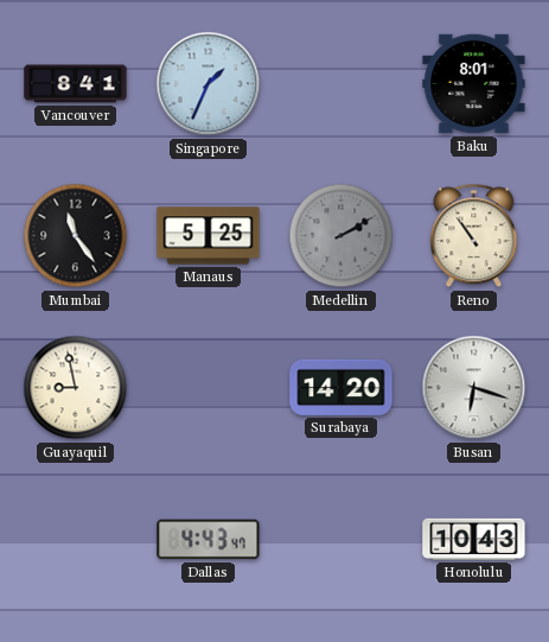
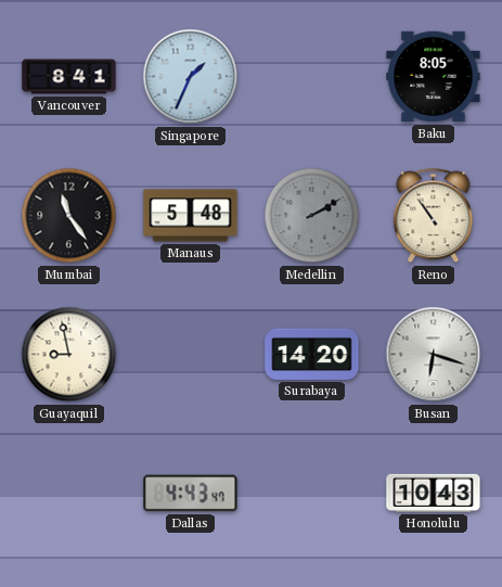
Baku: 8:01 -> 8:05 (434, 77)
Manaus: 5:25 -> 5:48 (191, 216)
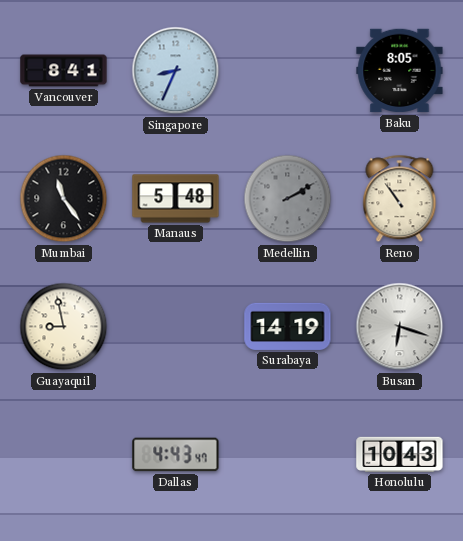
Singapore: 1:34 -> 8:34 (176, 71)
Surabaya: 14:20 -> 14:19 (288, 326)
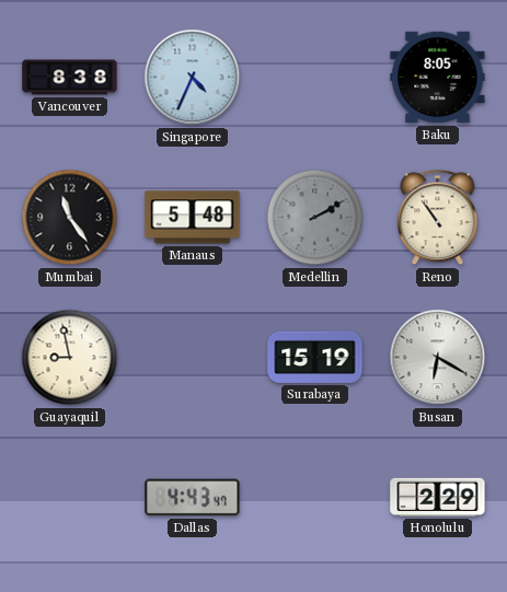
Vancouver: 8:41 -> 8:38 (70, 78)
Singapore: 8:34 -> 4:34 (193, 78)
Surabaya: 14:19 -> 15:19 (315, 357)
Busan: 6:18 -> 6:20 (438, 358)
Honolulu: 10:43 -> 2:29 (438, 497)
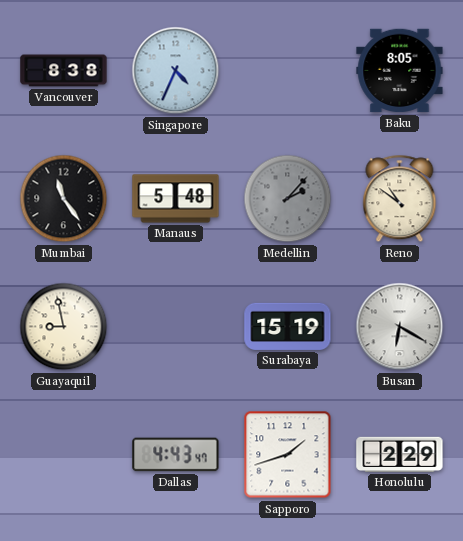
Medellin: 2:10 -> 2:07 (288, 199)
Reno: 10:54 -> 10:51 (400, 199)
Sapporo: none -> 1:42 (288, 455)
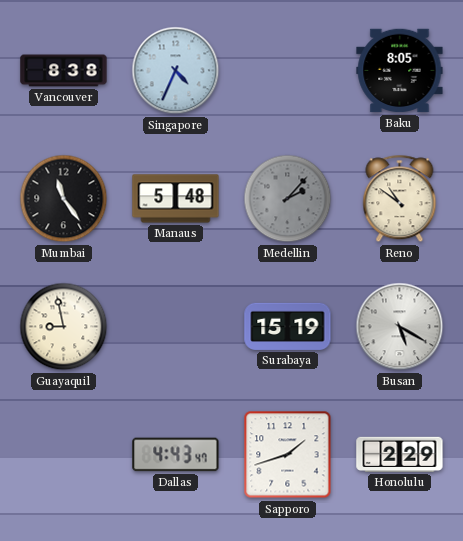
Busan: 6:20 -> 5:20 (400, 327)
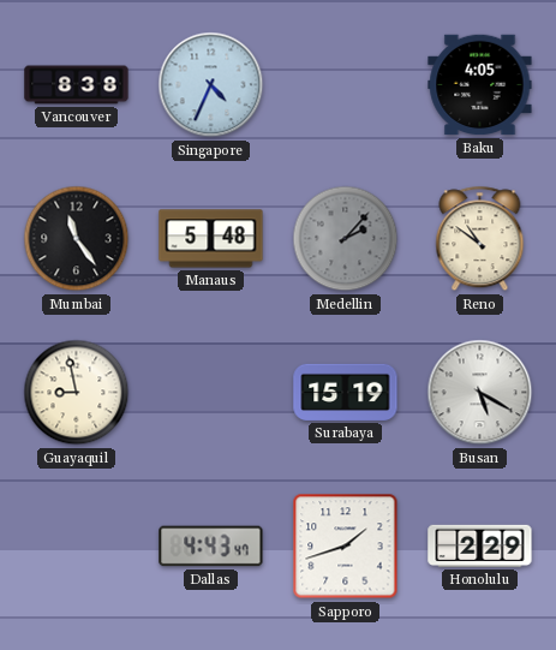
Baku: 8:05 -> 4:05 (480, 85)
